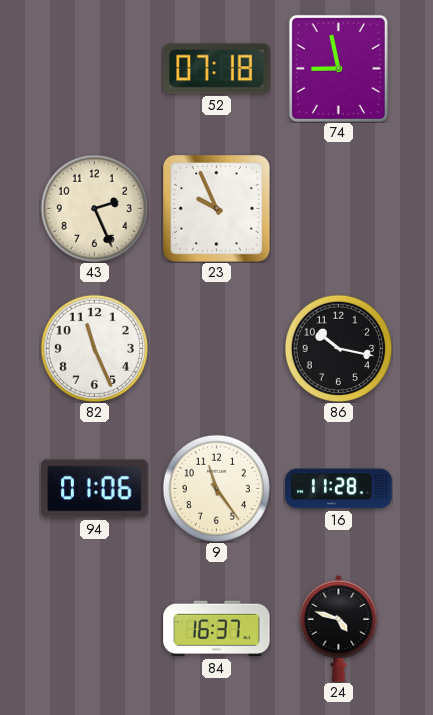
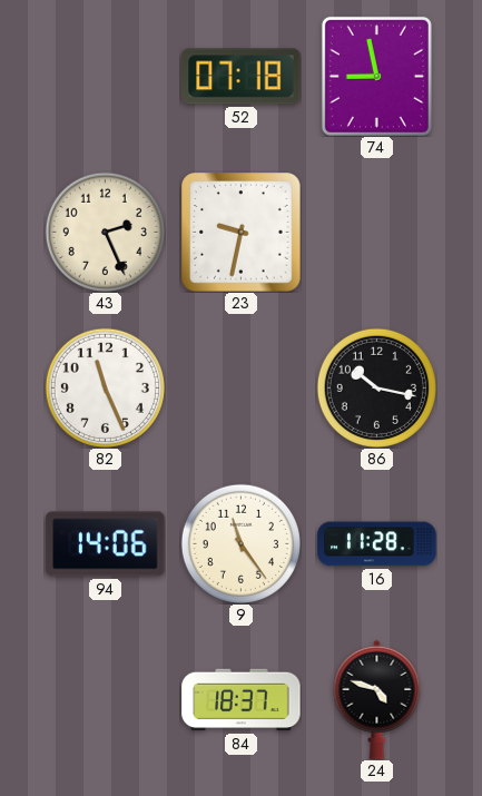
23: 9:56 -> 9:32 (242, 233)
94: 01:06 -> 14:06 (106, 544)
84: 16:37 -> 18:37 (242, 700)
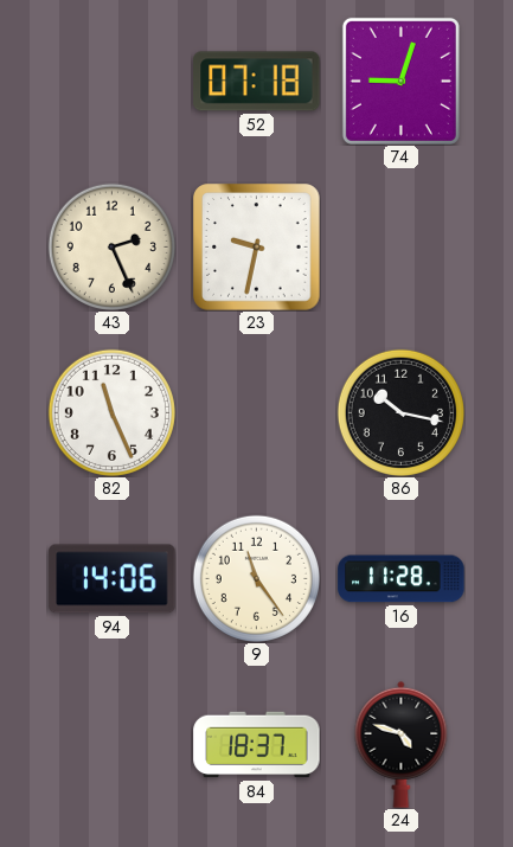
74: 8:58 -> 9:03 (400, 81)
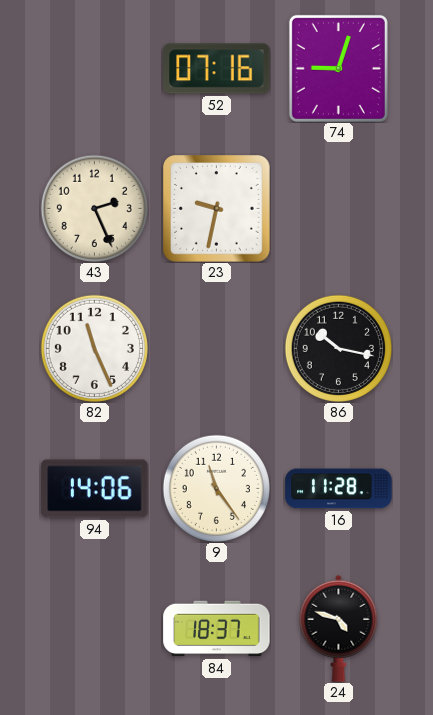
52: 07:18 -> 07:16 (217, 69)
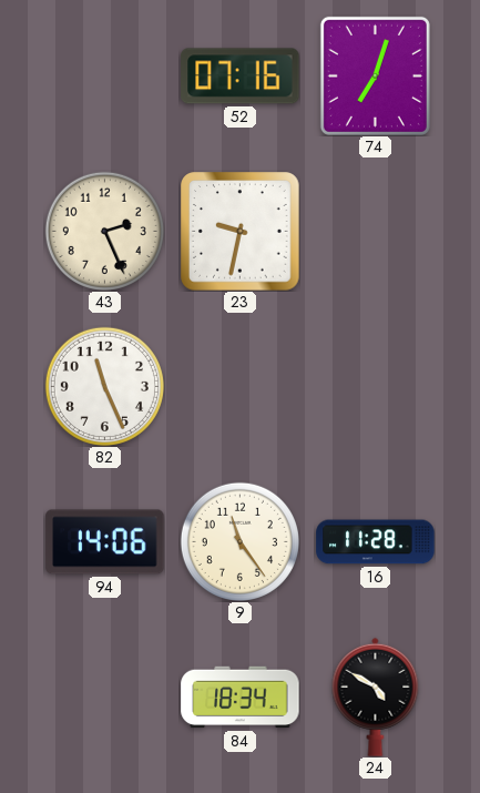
74: 9:03 -> 7:03 (375, 75)
86: 10:17 -> none (338, 348)
84: 18:37 -> 18:34 (241, 698)
24: 4:48 -> 4:50 (376, 697)
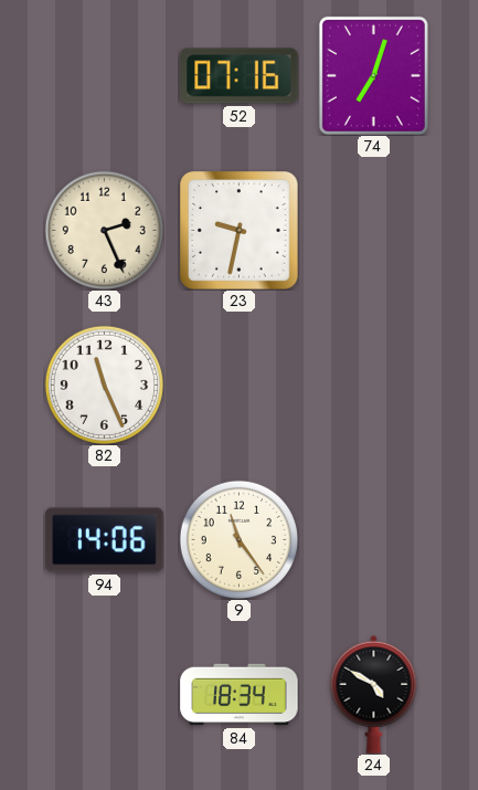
16: 11:28 -> none (376, 542)
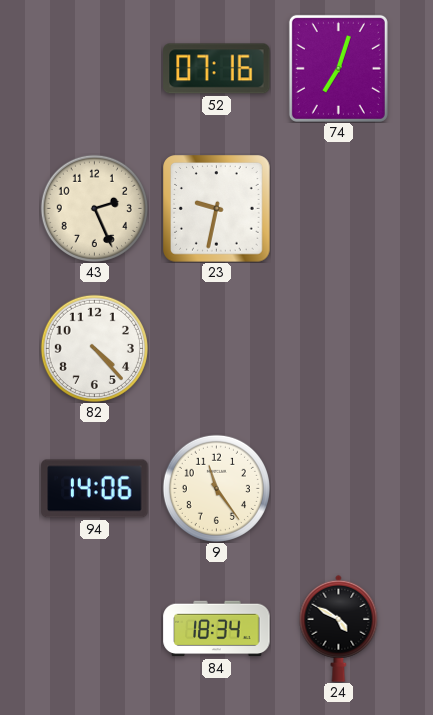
82: 11:26 -> 4:23 (94, 348)
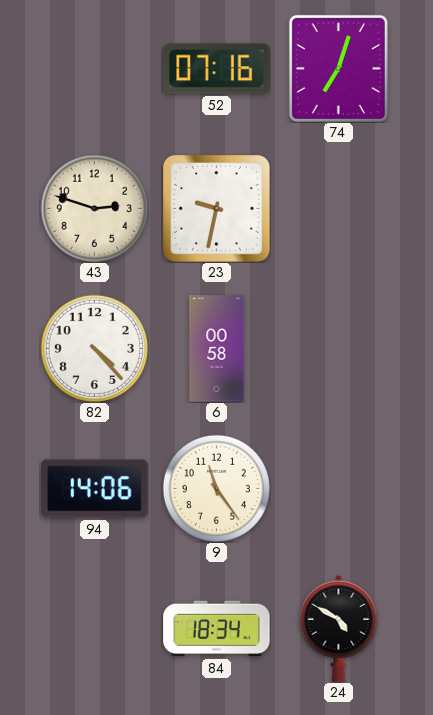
43: 2:26 -> 2:48 (94, 208)
6: none -> 00:58 (217, 349)
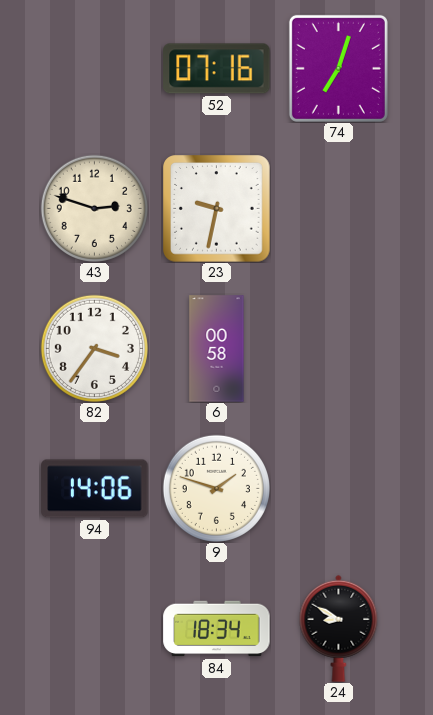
82: 4:23 -> 3:36 (94, 348)
9: 11:24 -> 1:48 (216, 488)
24: 4:50 -> 8:50 (339, 628)
